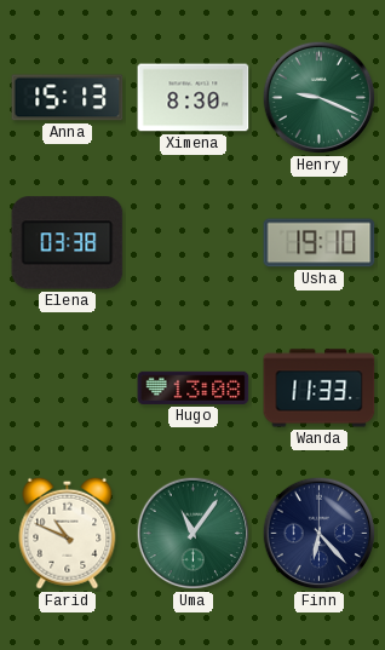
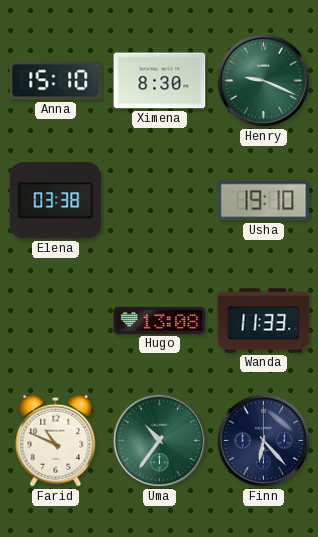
Anna: 15:13 -> 15:10 (56, 81)
Uma: 11:06 -> 10:36 (160, 441)
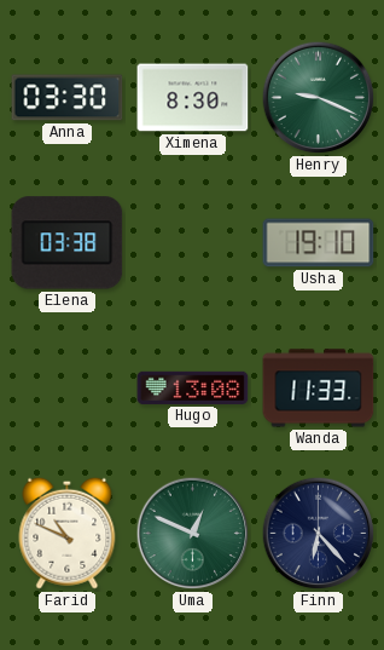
Anna: 15:10 -> 03:30 (68, 98)
Uma: 10:36 -> 12:49 (193, 534)
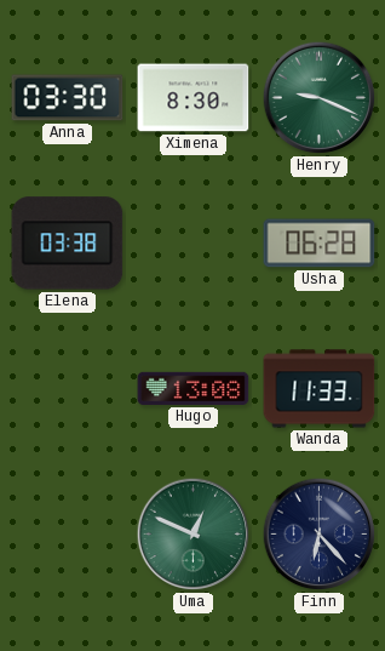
Usha: 19:10 -> 06:28 (320, 244)
Farid: 10:49 -> none (68, 533)
